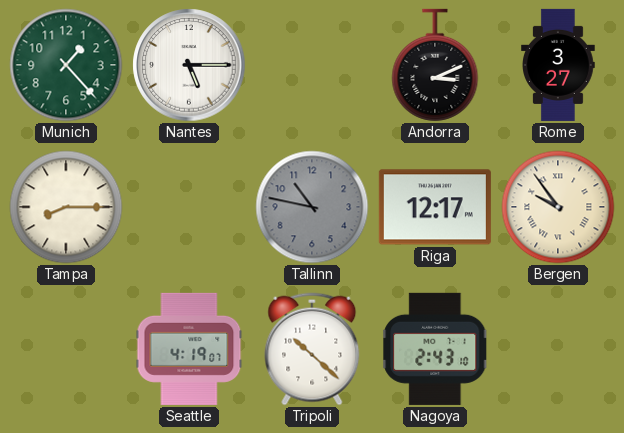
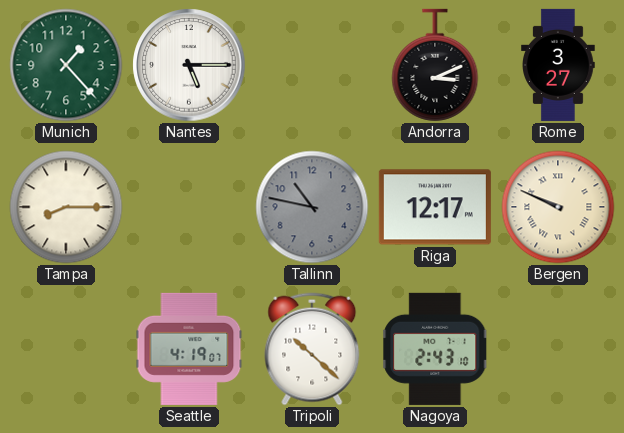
Bergen: 9:54 -> 9:49 (558, 207)
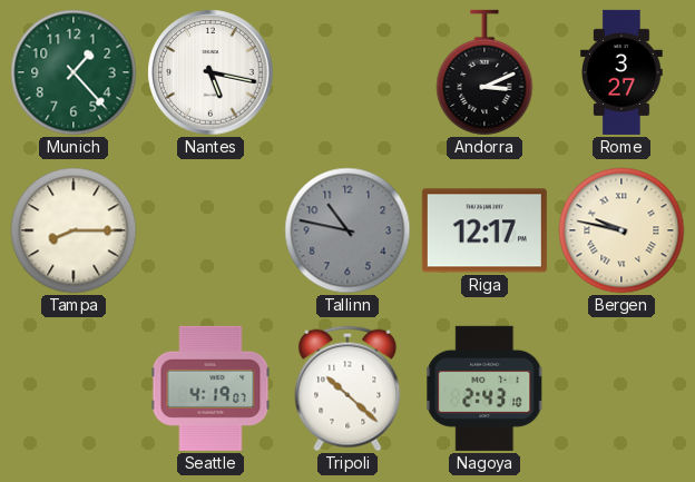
Nantes: 5:15 -> 5:17 (211, 72)
Bergen: 9:49 -> 9:47 (621, 230)
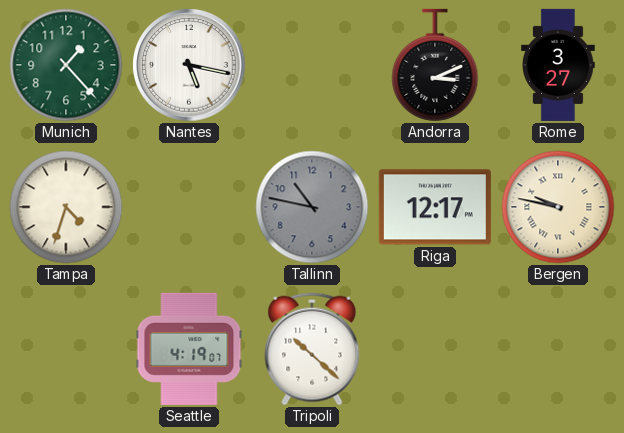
Tampa: 8:15 -> 4:33 (66, 207)
Nagoya: 2:43 -> none (484, 388)
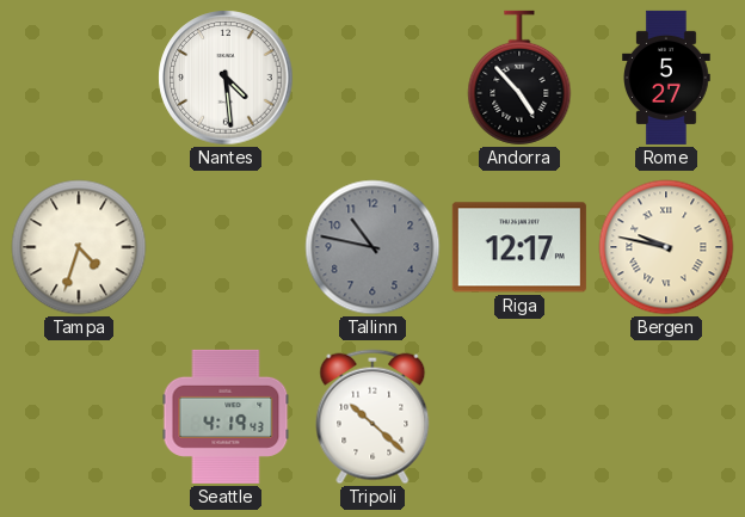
Munich: 1:23 -> none (66, 65)
Nantes: 5:17 -> 4:29 (226, 78)
Andorra: 3:11 -> 4:53 (519, 78)
Rome: 3:27 -> 5:27 (667, 78)
Seattle: 4:19:07 -> 4:19:43 (226, 417)
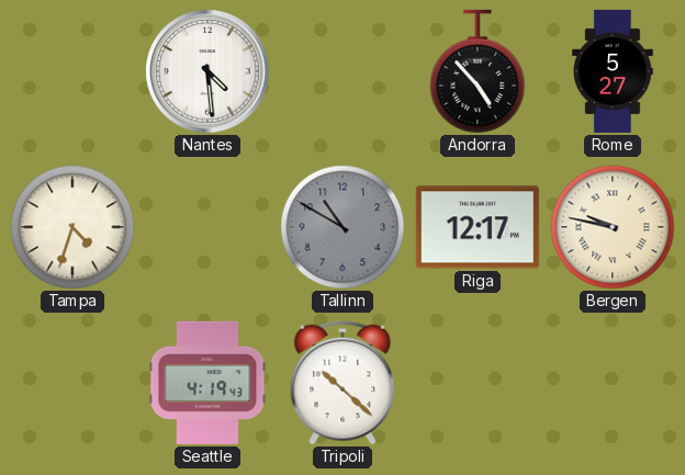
Tallinn: 10:47 -> 10:50 (343, 227)
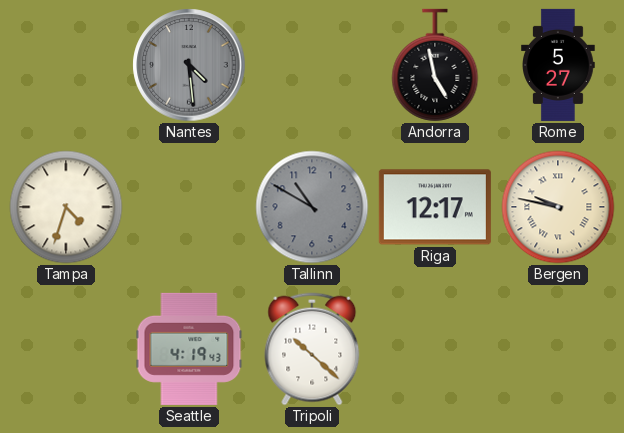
Nantes dial: white -> grey (189, 65)
Andorra: 4:53 -> 4:58 (435, 65)
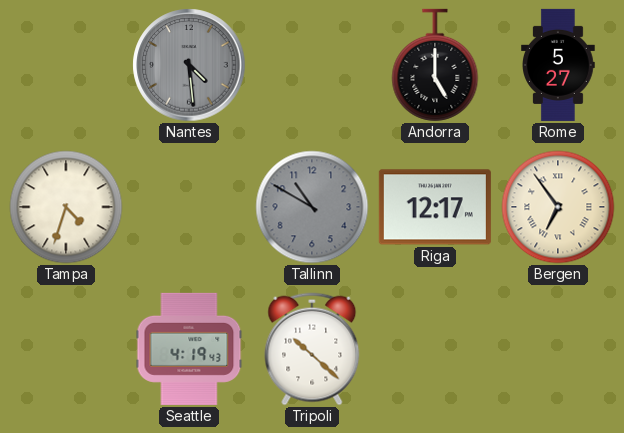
Andorra: 4:58 -> 5:00 (435, 65)
Bergen: 9:47 -> 6:54 (558, 207)
